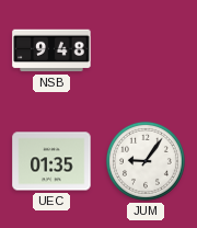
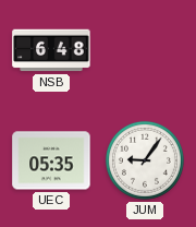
NSB: 9:48 -> 6:48 (51, 50)
UEC: 01:35 -> 05:35 (51, 160)
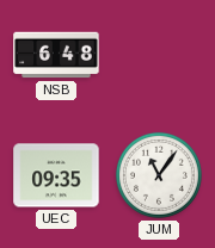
UEC: 05:35 -> 09:35 (56, 175)
JUM: 9:06 -> 11:06 (159, 175)
